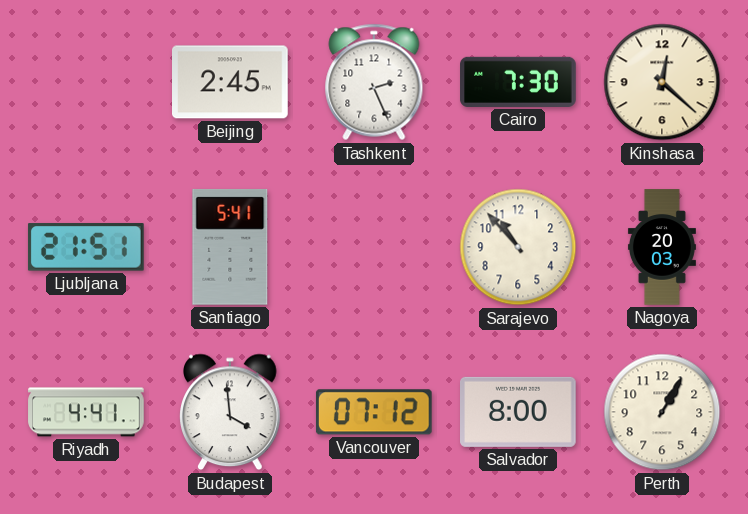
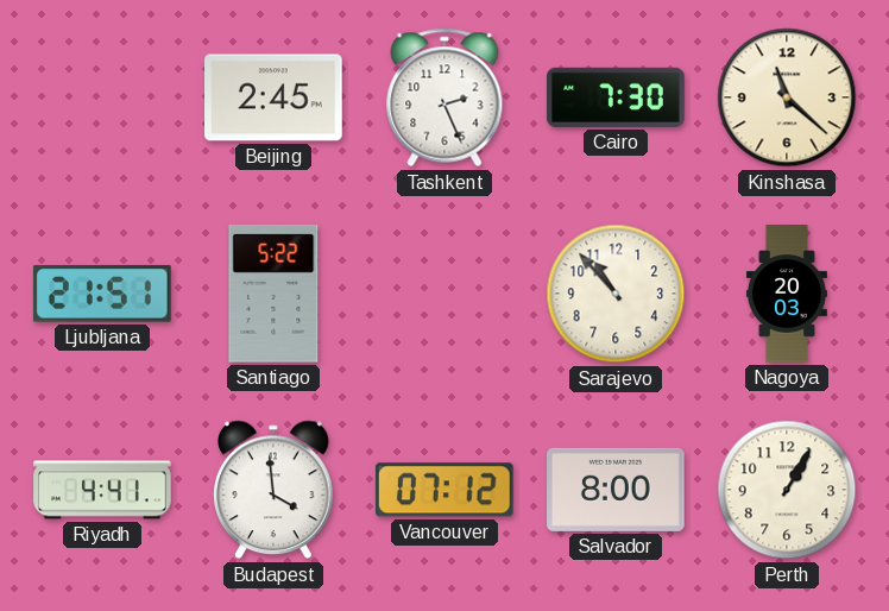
Kinshasa: 12:22 -> 11:22 (787, 97)
Santiago: 5:41 -> 5:22 (273, 294)
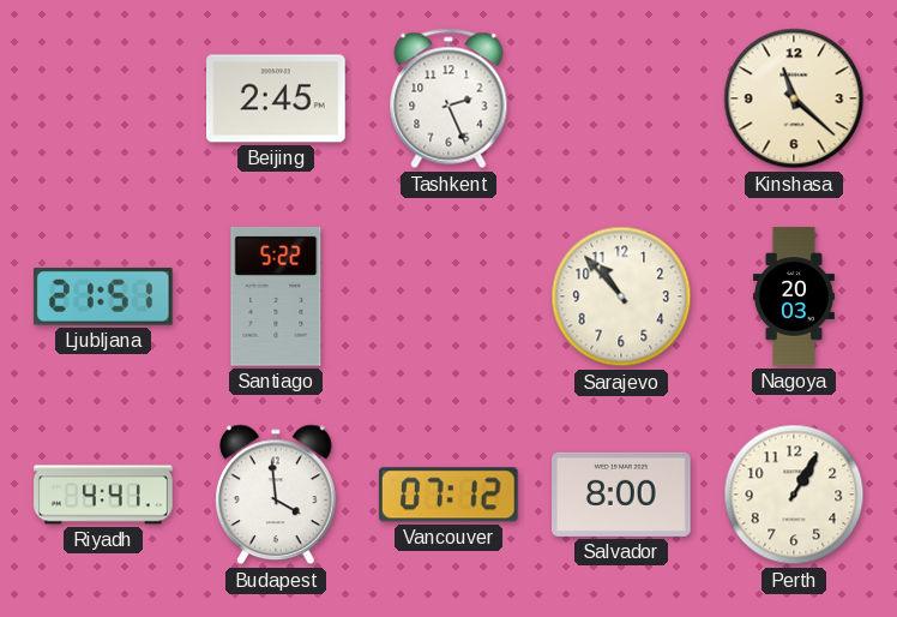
Cairo: 7:30 -> none (616, 97)
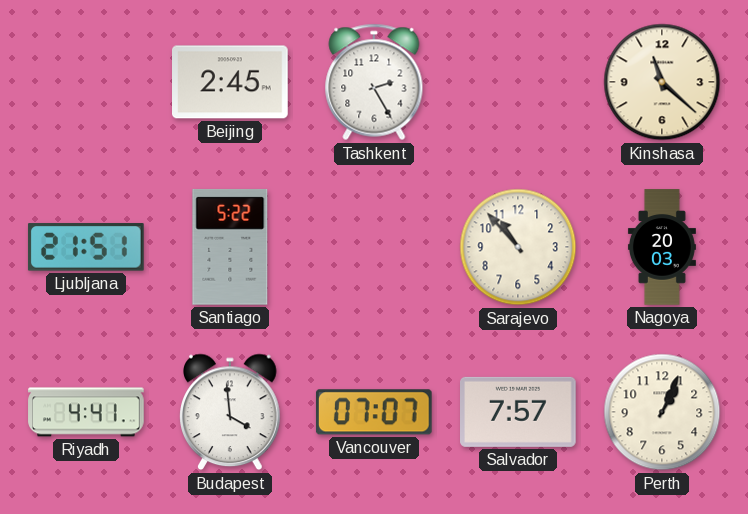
Tashkent: 2:26 -> 2:25 (374, 82)
Vancouver: 07:12 -> 07:07 (374, 412)
Salvador: 8:00 -> 7:57 (519, 412)
Perth: 1:05 -> 1:04 (662, 412)
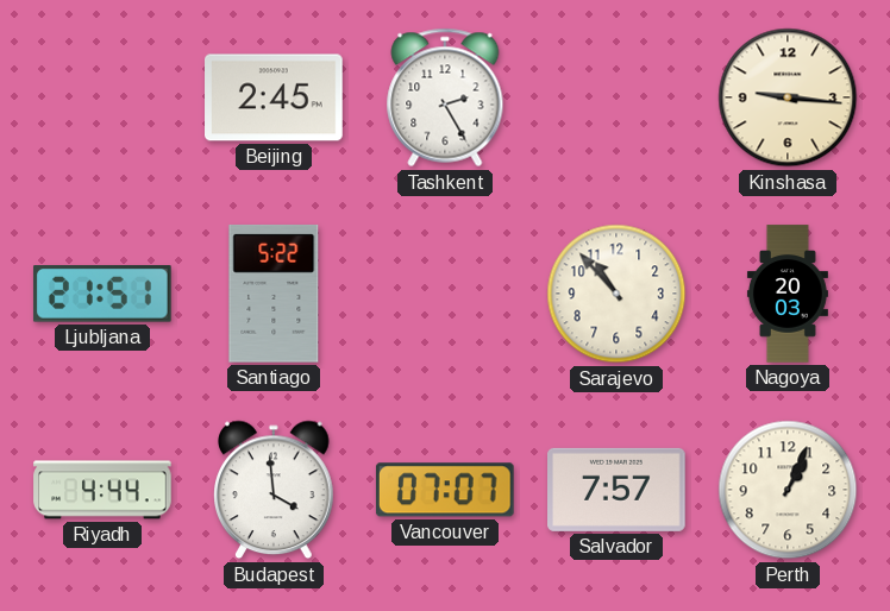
Kinshasa: 11:22 -> 9:16 (788, 97)
Riyadh: 4:41 -> 4:44 (102, 490)
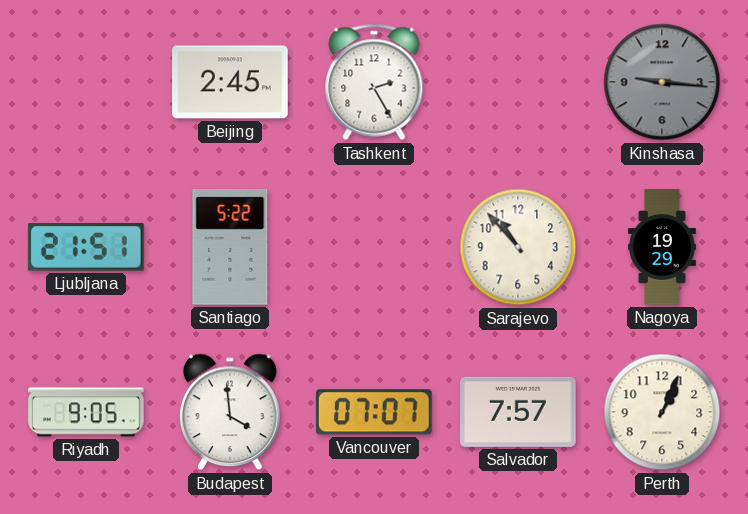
Kinshasa dial: cream -> grey (662, 82)
Nagoya: 20:03 -> 19:29 (662, 247)
Riyadh: 4:44 -> 9:05 (86, 412)
